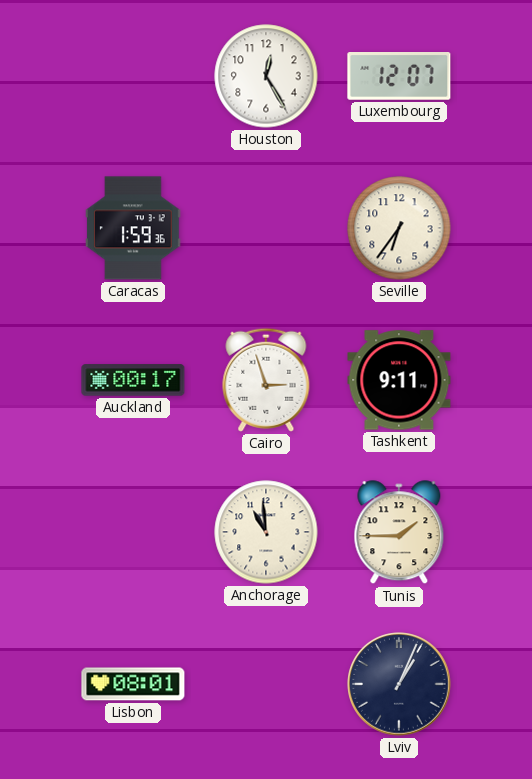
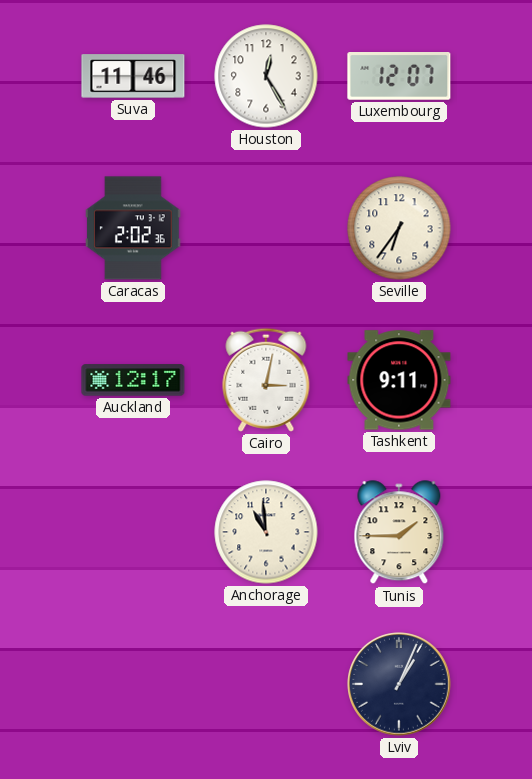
Suva: none -> 11:46 (133, 76)
Caracas: 1:59 -> 2:02 (133, 228)
Auckland: 00:17 -> 12:17 (133, 380)
Cairo: 2:57 -> 3:02 (266, 380)
Lisbon: 08:01 -> none (133, 684)
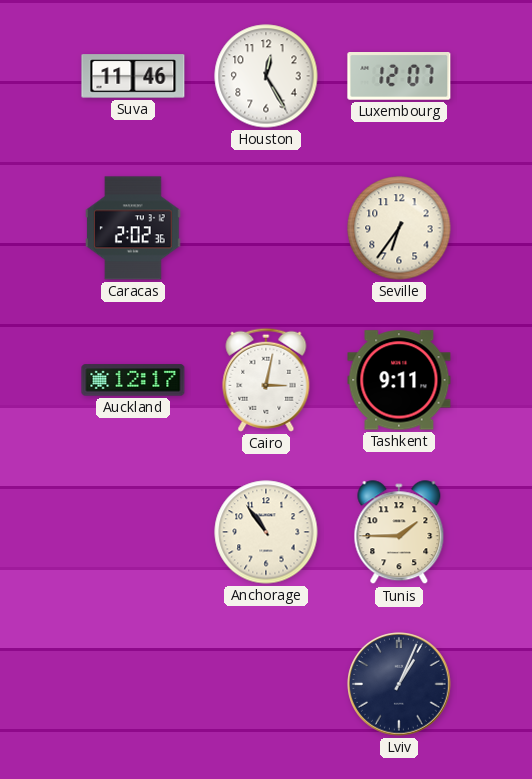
Anchorage: 10:59 -> 10:54 (266, 532)
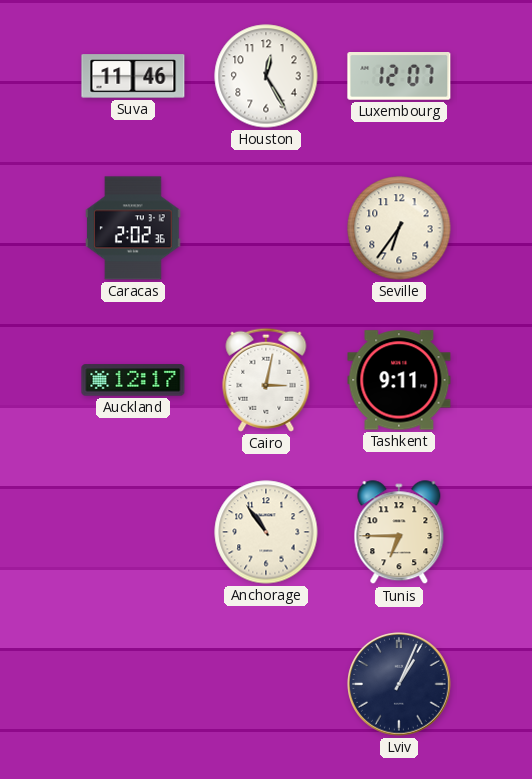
Tunis: 1:45 -> 6:45 (399, 533)
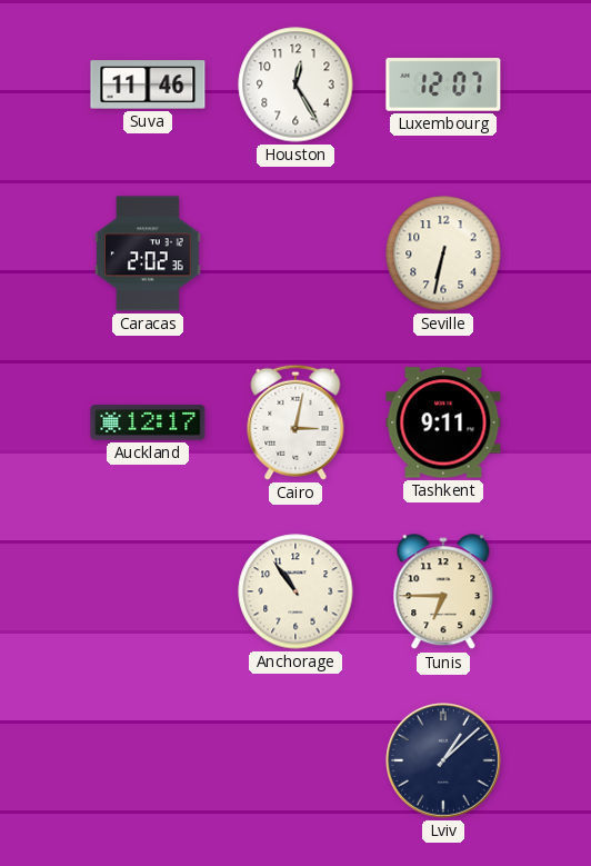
Seville: 6:36 -> 6:32 (443, 253)
Lviv: 1:04 -> 1:08 (444, 762)
